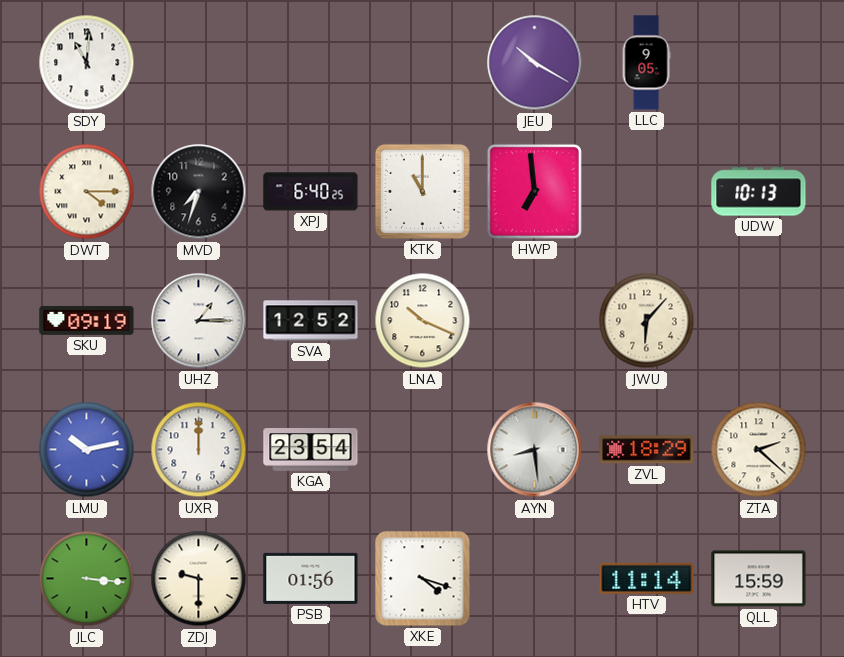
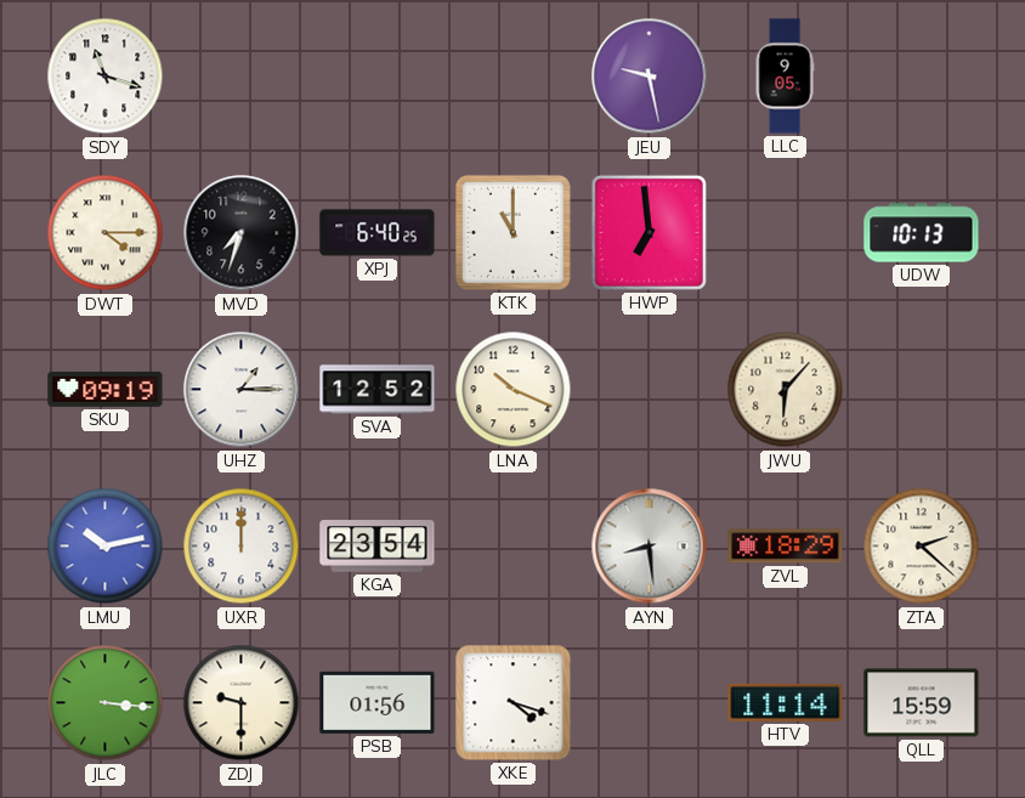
SDY: 11:01 -> 11:18 (106, 77)
JEU: 10:20 -> 9:28 (650, 77)
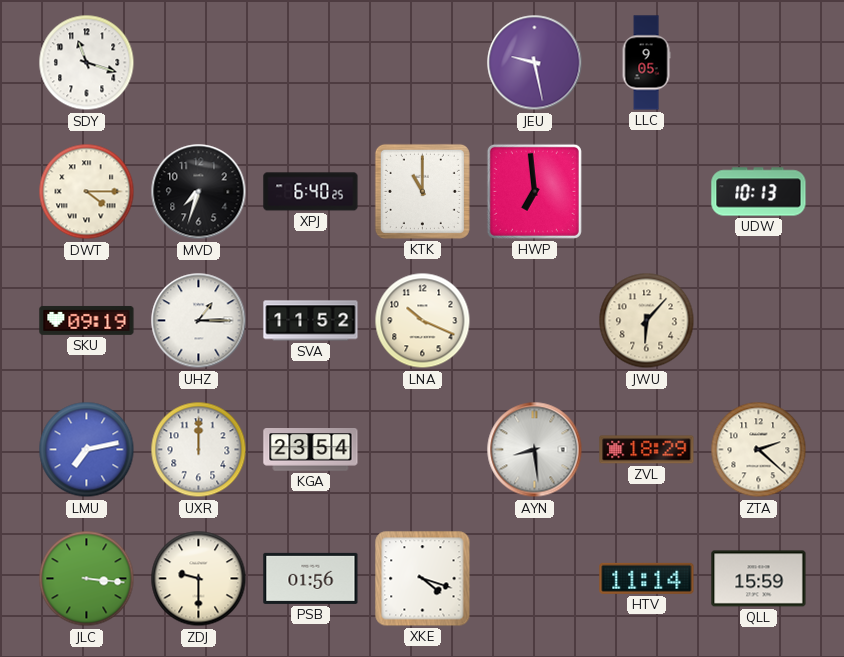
SVA: 12:52 -> 11:52 (311, 321)
LMU: 10:13 -> 7:13 (87, 450)
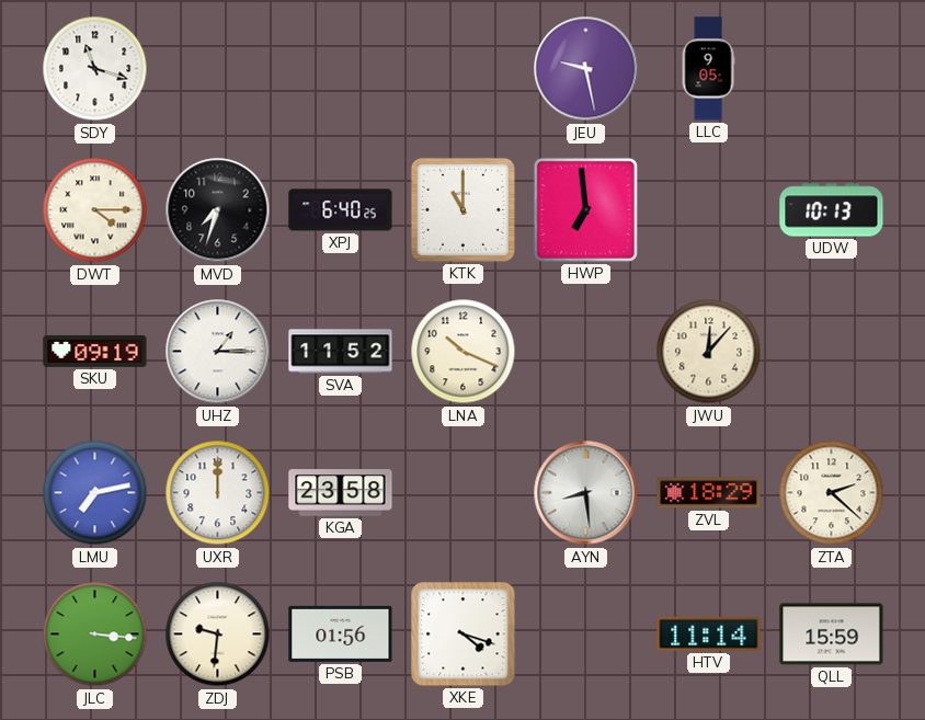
JWU: 6:07 -> 12:07 (709, 352)
KGA: 23:54 -> 23:58 (341, 493)
ZDJ: 9:30 -> 9:31 (218, 635)
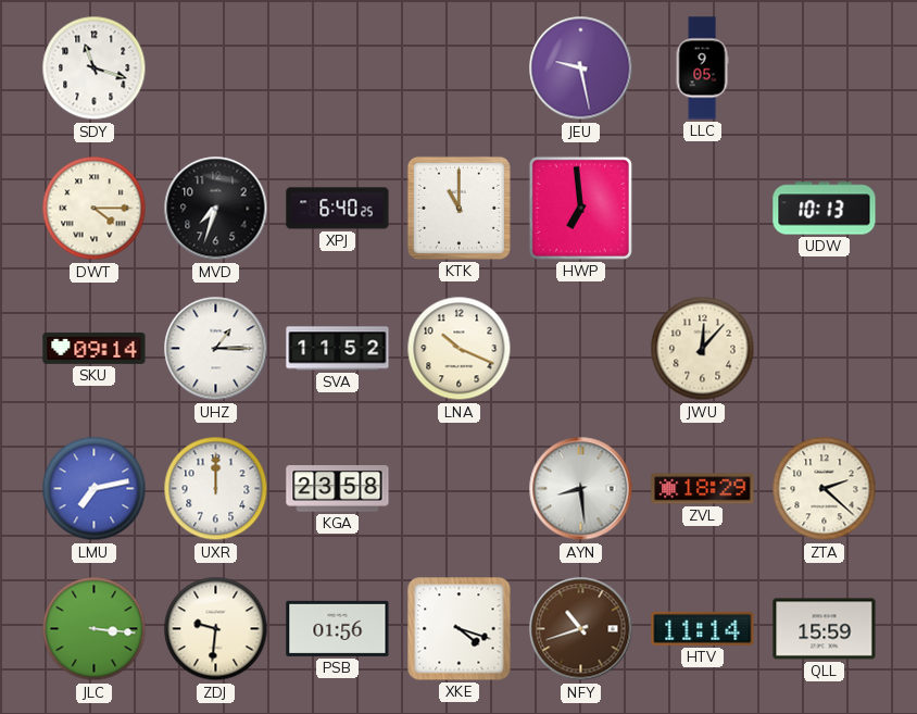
SKU: 09:19 -> 09:14 (95, 348)
NFY: none -> 10:42 (581, 629)
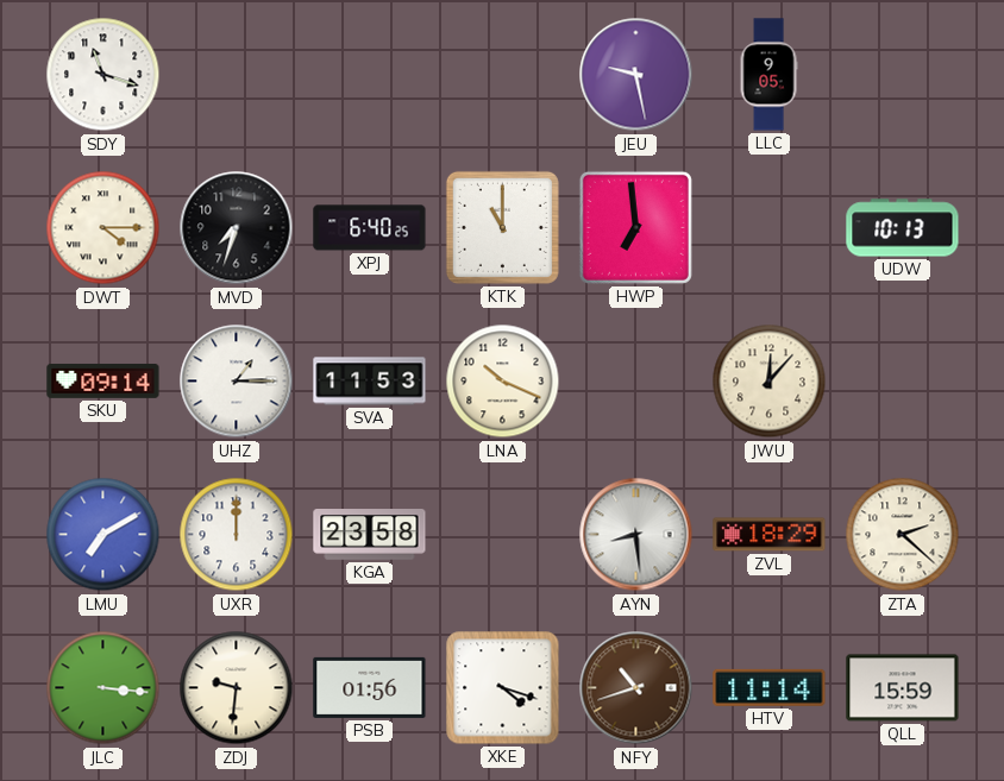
SVA: 11:52 -> 11:53 (370, 382)
LMU: 7:13 -> 7:10 (103, 535)
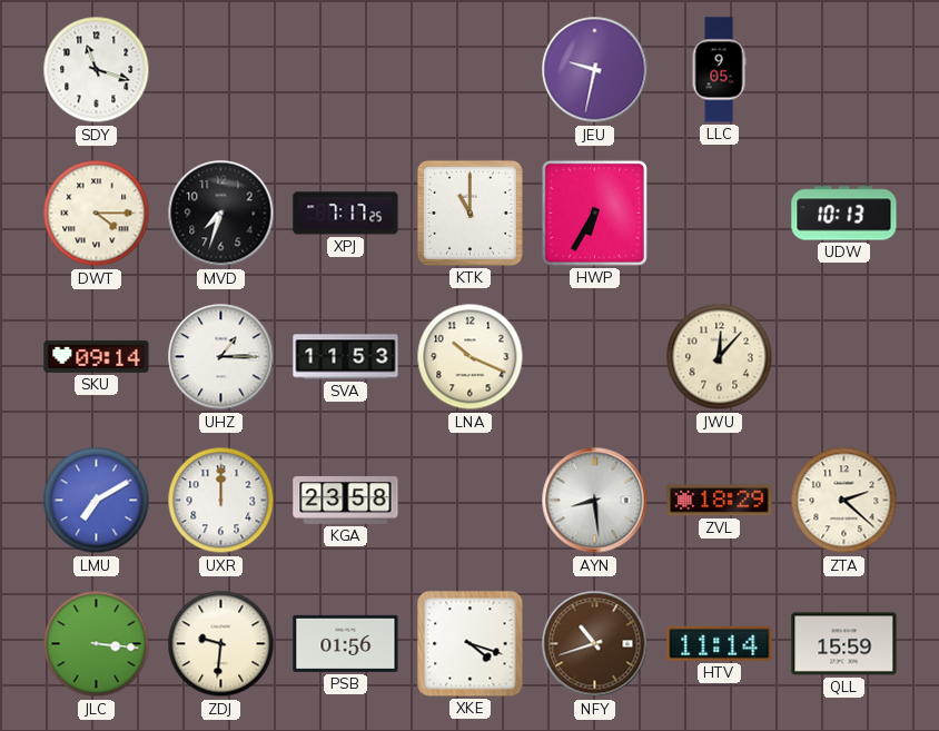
JEU: 9:28 -> 9:32 (595, 70)
XPJ: 6:40 -> 7:17 (346, 214)
HWP: 6:59 -> 6:35 (594, 213)
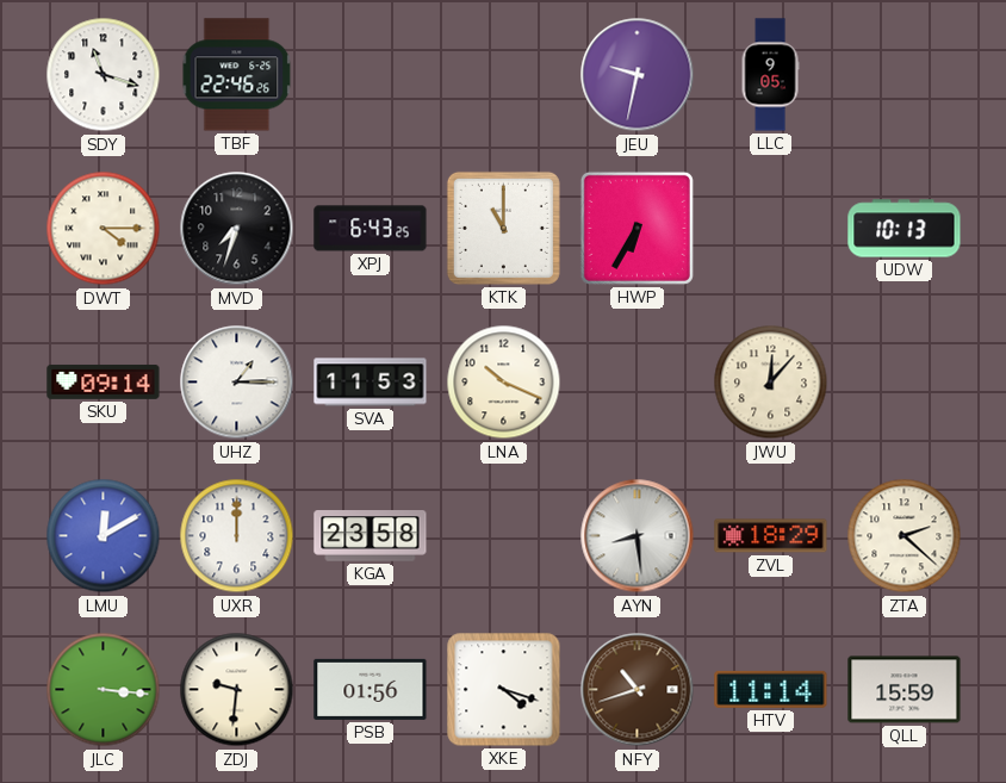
TBF: none -> 22:46 (237, 75)
XPJ: 7:17 -> 6:43 (371, 229)
LMU: 7:10 -> 12:10 (104, 536)
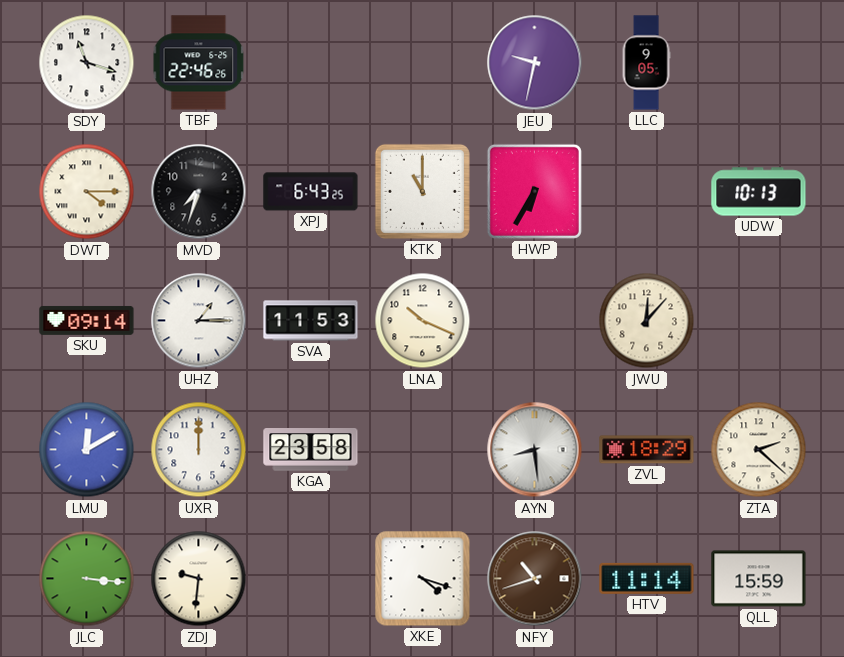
PSB: 01:56 -> none (371, 689)
